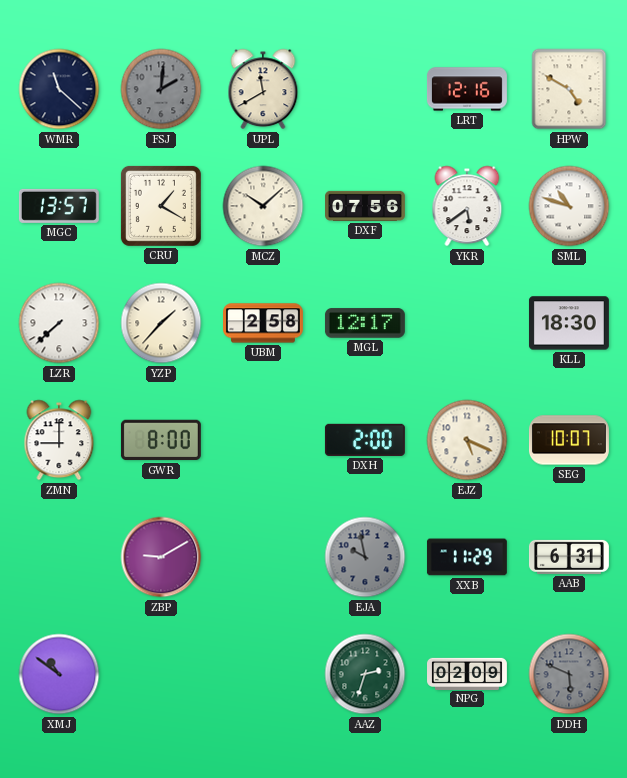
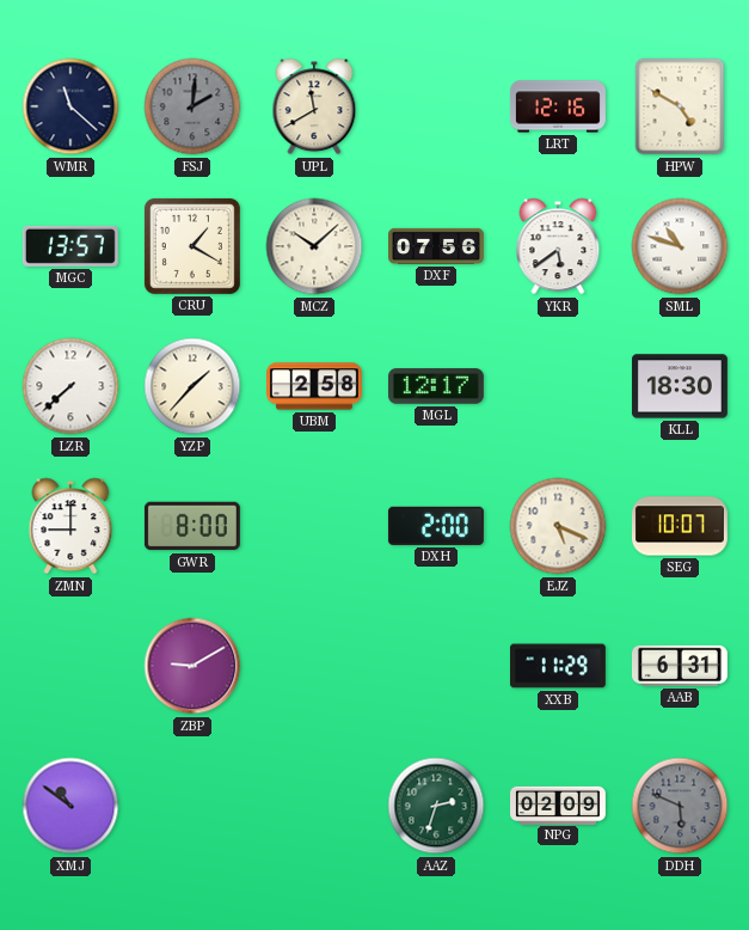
EJA: 9:58 -> none (365, 557)
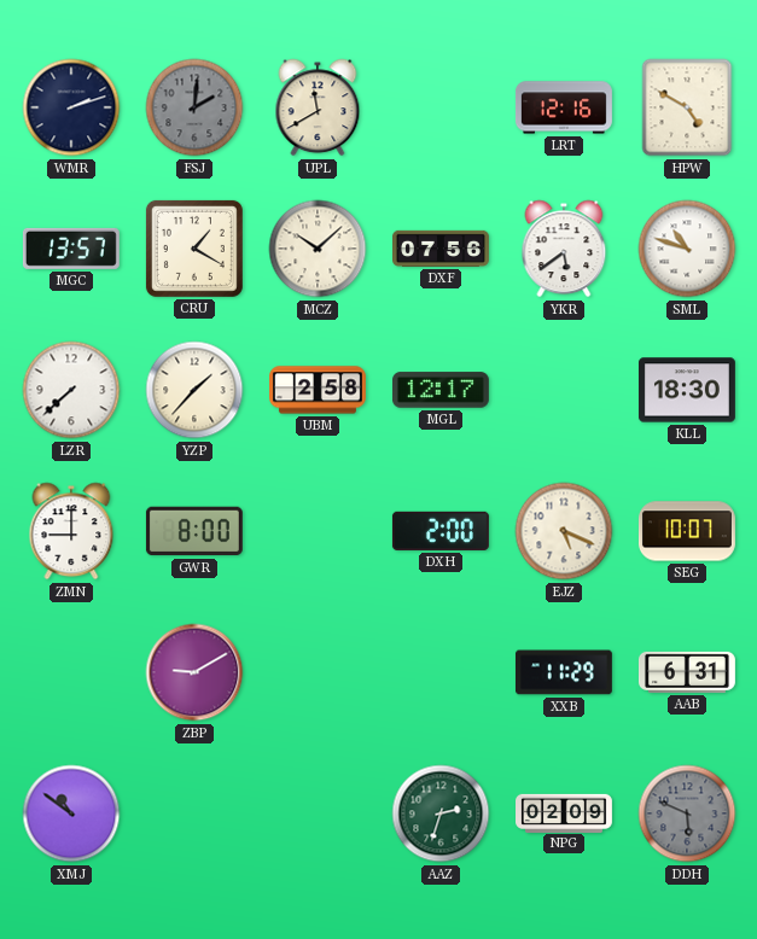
WMR: 11:22 -> 2:12 (71, 107)
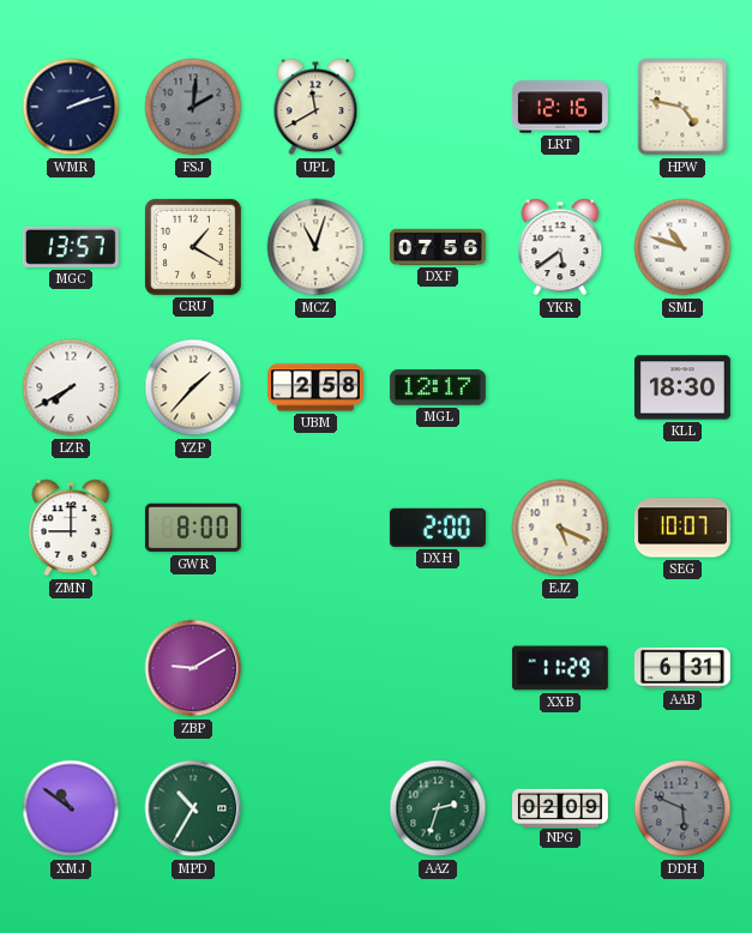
HPW: 4:50 -> 4:47 (682, 107)
MCZ: 10:08 -> 11:03 (315, 247)
LZR: 7:38 -> 7:40 (71, 387)
MPD: none -> 10:35 (193, 808)
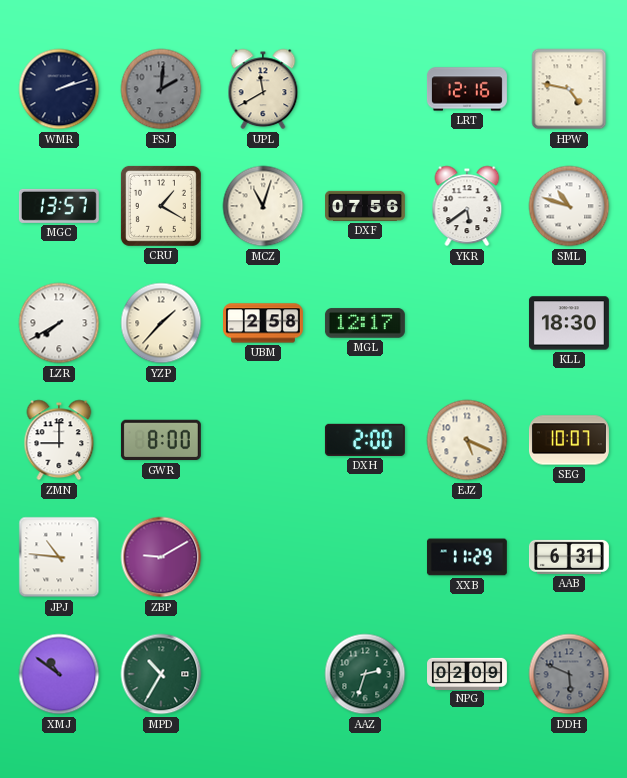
JPJ: none -> 10:46 (59, 557)
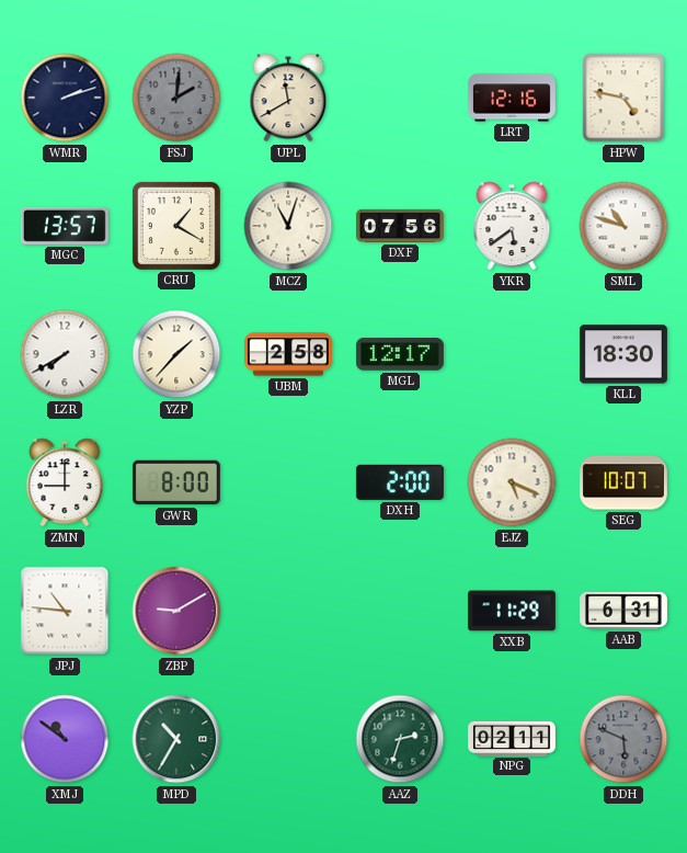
NPG: 02:09 -> 02:11 (513, 738)
